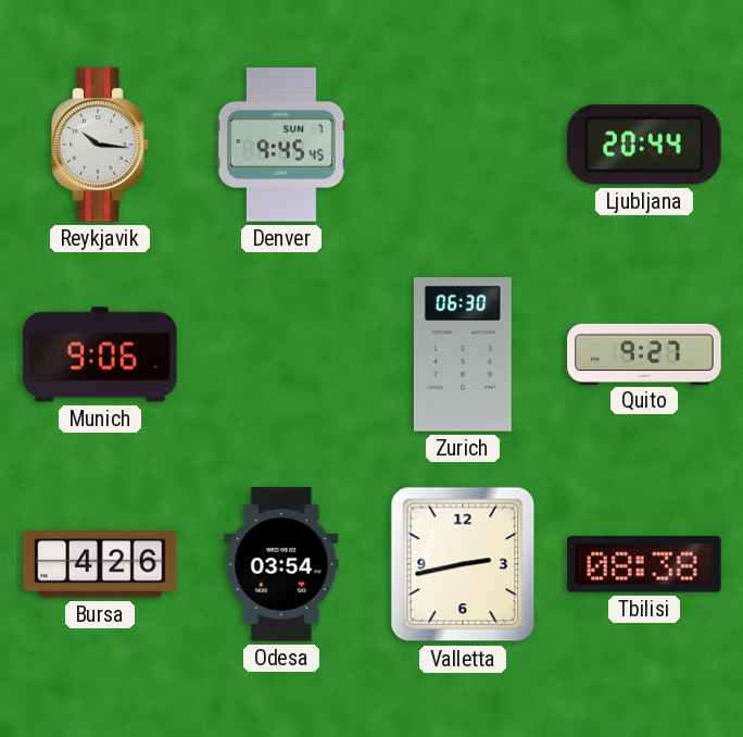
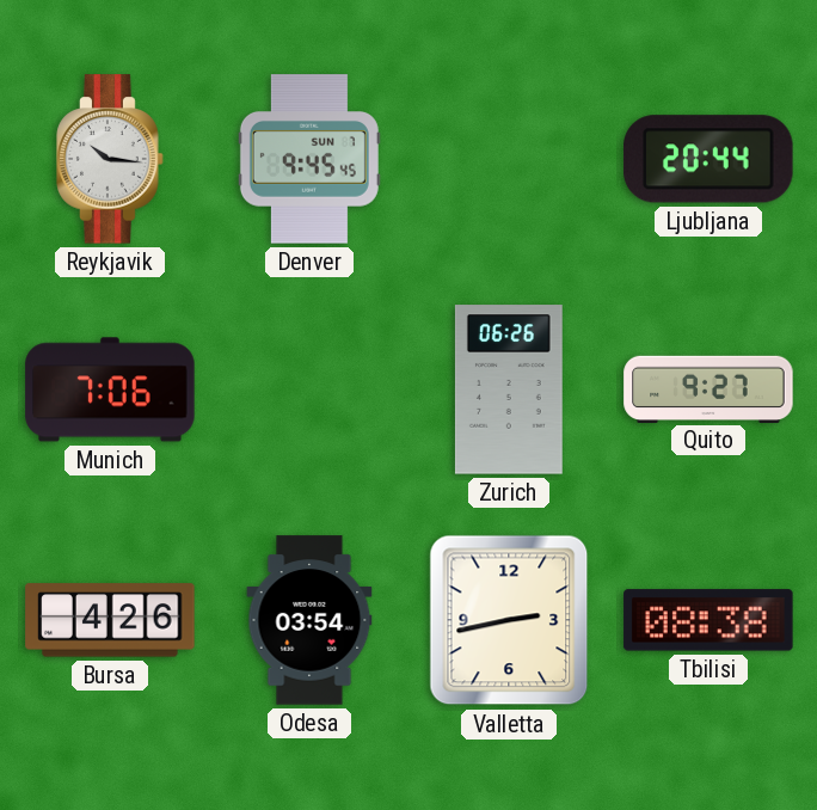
Munich: 9:06 -> 7:06 (110, 389)
Zurich: 06:30 -> 06:26 (509, 389)
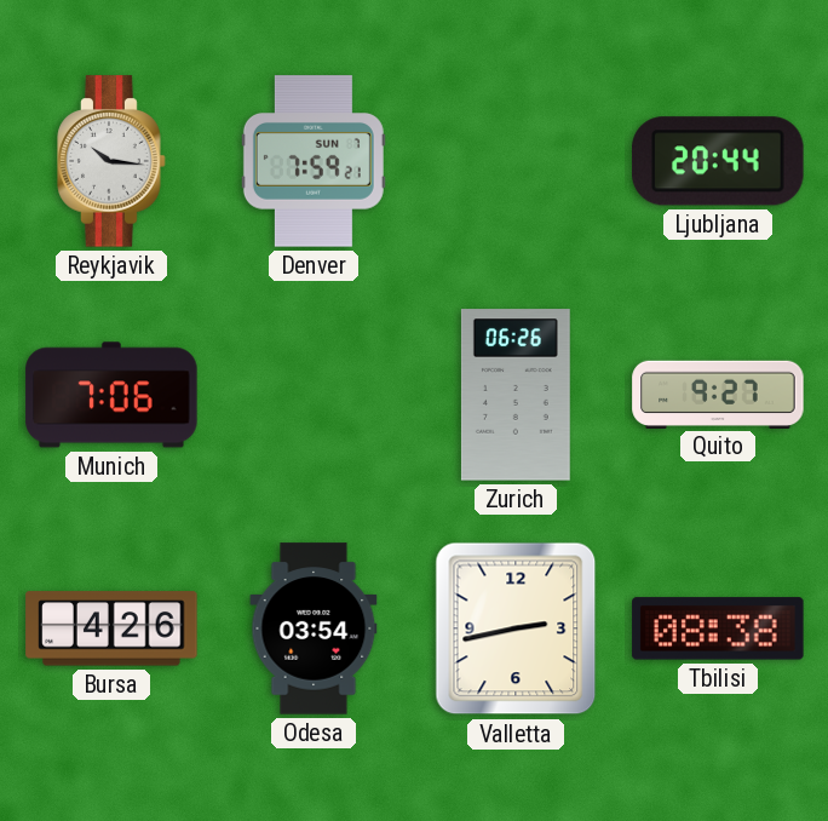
Denver: 9:45 -> 7:59 (314, 161)
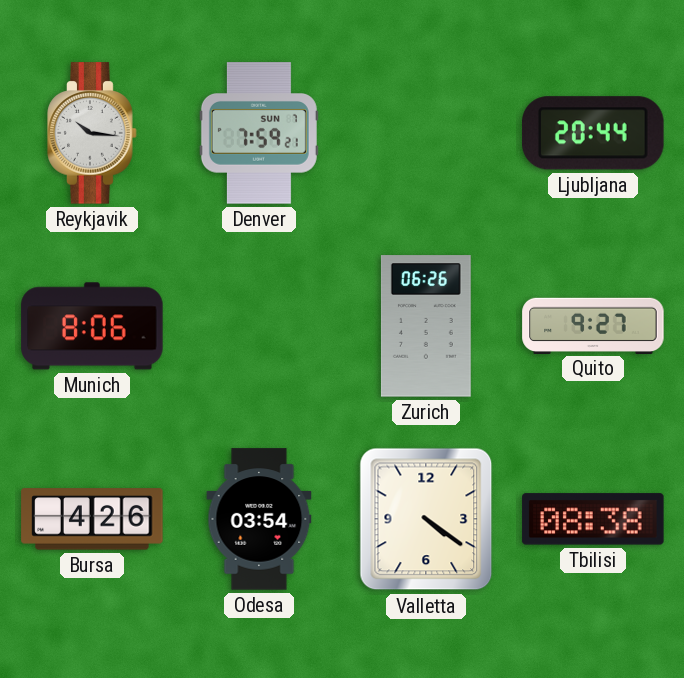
Munich: 7:06 -> 8:06 (92, 326)
Valletta: 2:43 -> 4:21 (426, 519)
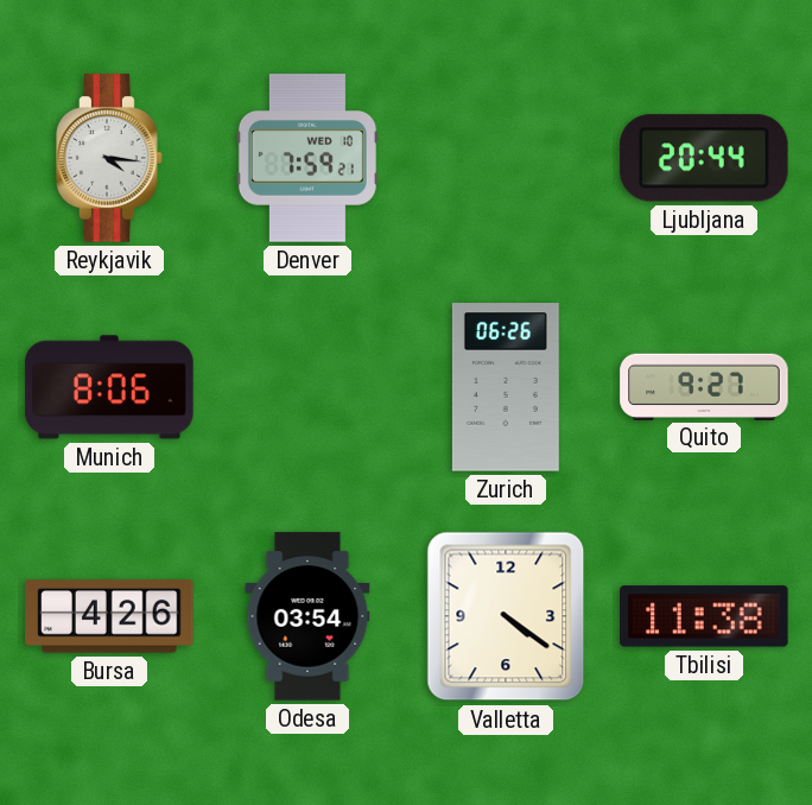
Reykjavik: 10:16 -> 4:16 (109, 158)
Denver date: SUN 7 -> WED 10 (307, 158)
Tbilisi: 08:38 -> 11:38 (704, 616)
